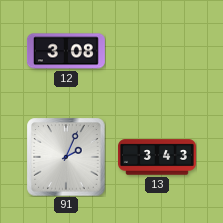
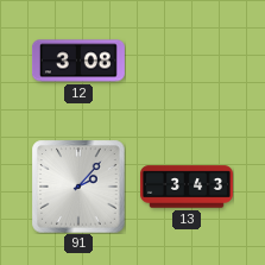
91: 2:04 -> 2:07 (78, 187)
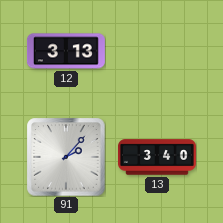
12: 3:08 -> 3:13 (66, 51)
13: 3:43 -> 3:40 (158, 157)
